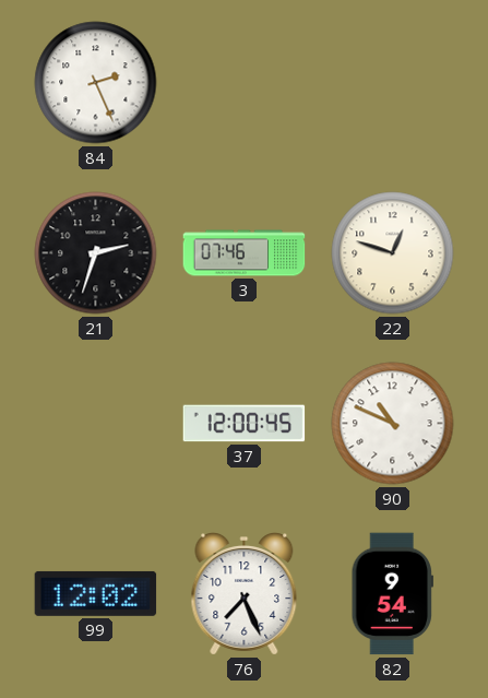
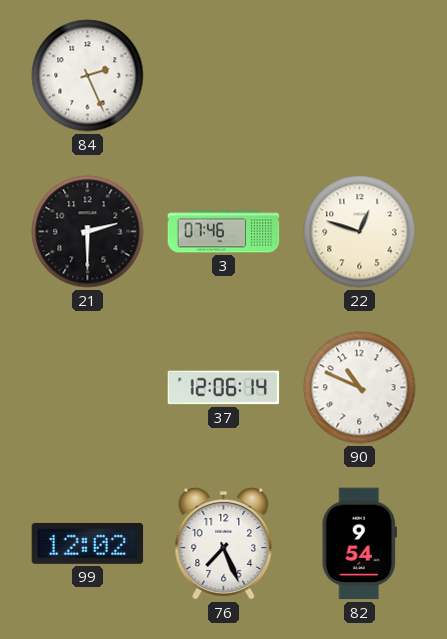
21: 2:33 -> 2:30 (88, 232)
37: 12:00 -> 12:06 (224, 388)
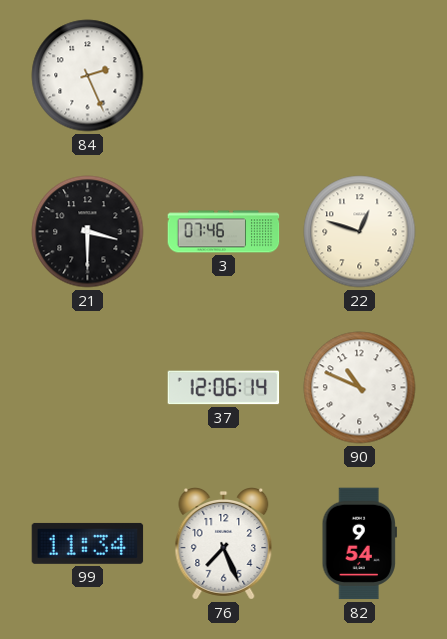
21: 2:30 -> 3:30 (88, 232)
99: 12:02 -> 11:34 (88, 543)
